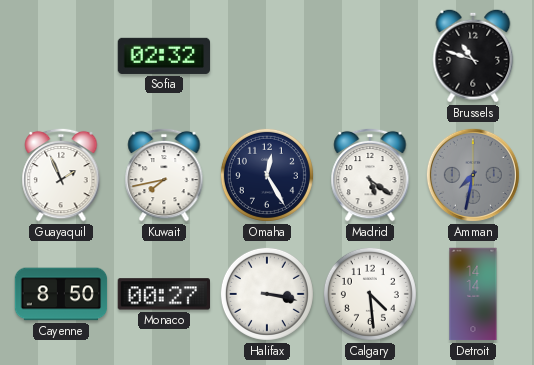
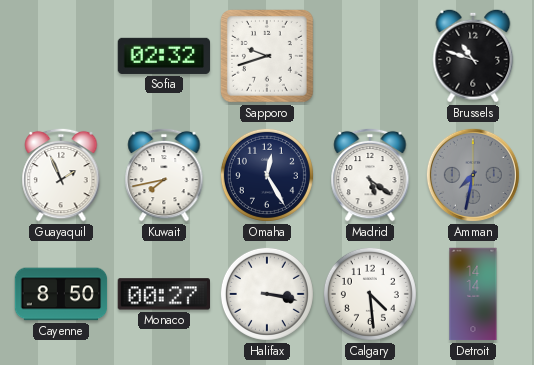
Sapporo: none -> 9:42 (267, 56)
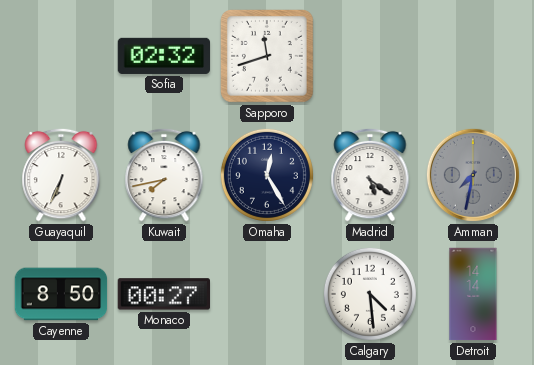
Sapporo: 9:42 -> 11:42 (267, 56)
Brussels: 10:48 -> none (473, 56)
Guayaquil: 1:56 -> 6:34 (61, 175)
Halifax: 3:17 -> none (267, 294)
